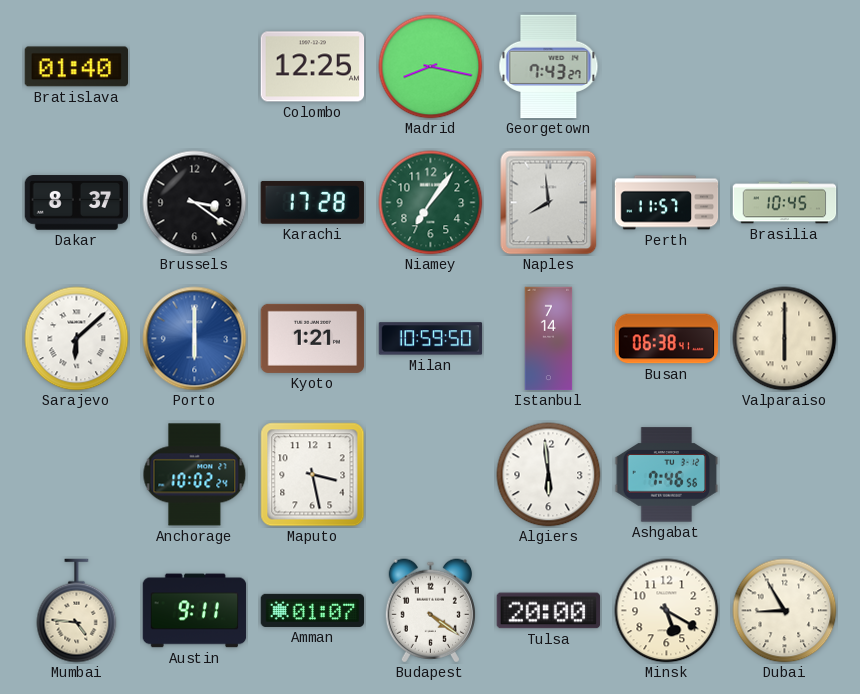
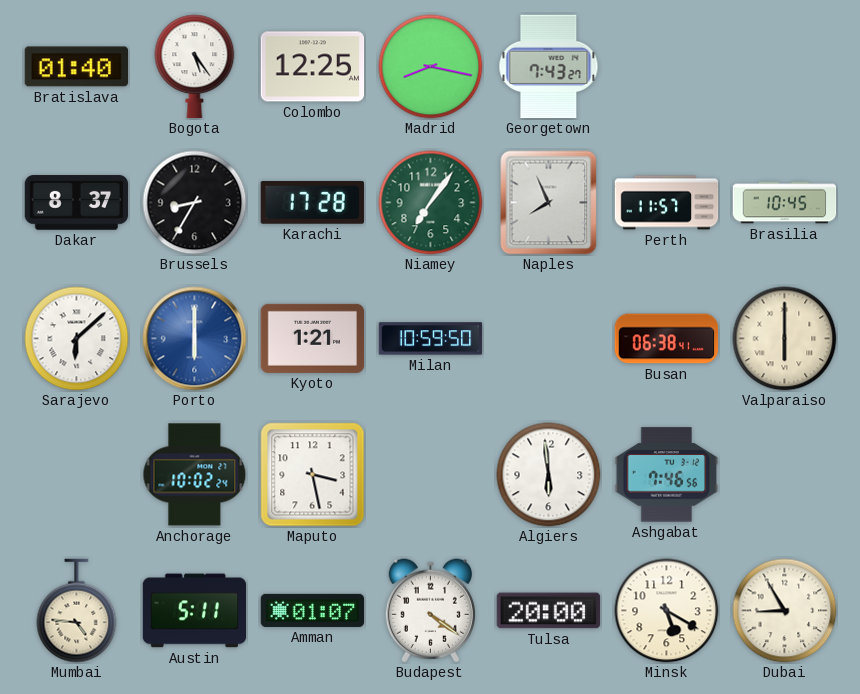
Bogota: none -> 5:24 (195, 67)
Brussels: 3:21 -> 8:35 (195, 203)
Naples: 7:59 -> 7:56 (549, 203)
Istanbul: 7:14 -> none (549, 339)
Austin: 9:11 -> 5:11 (195, 611)
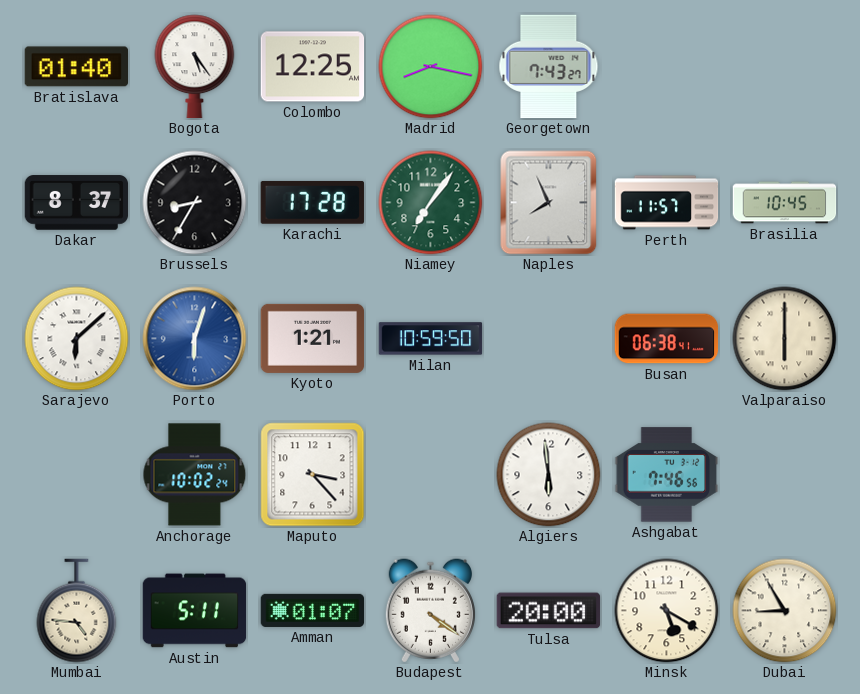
Porto: 6:00 -> 6:03 (195, 339)
Maputo: 3:28 -> 3:23 (313, 475)
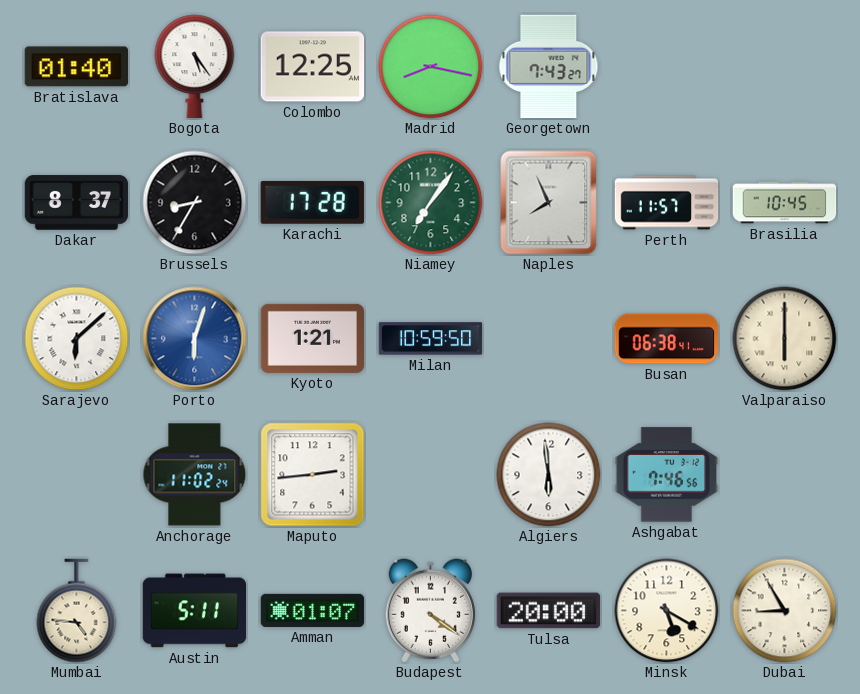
Anchorage: 10:02 -> 11:02 (195, 475)
Maputo: 3:23 -> 2:44 (313, 475)
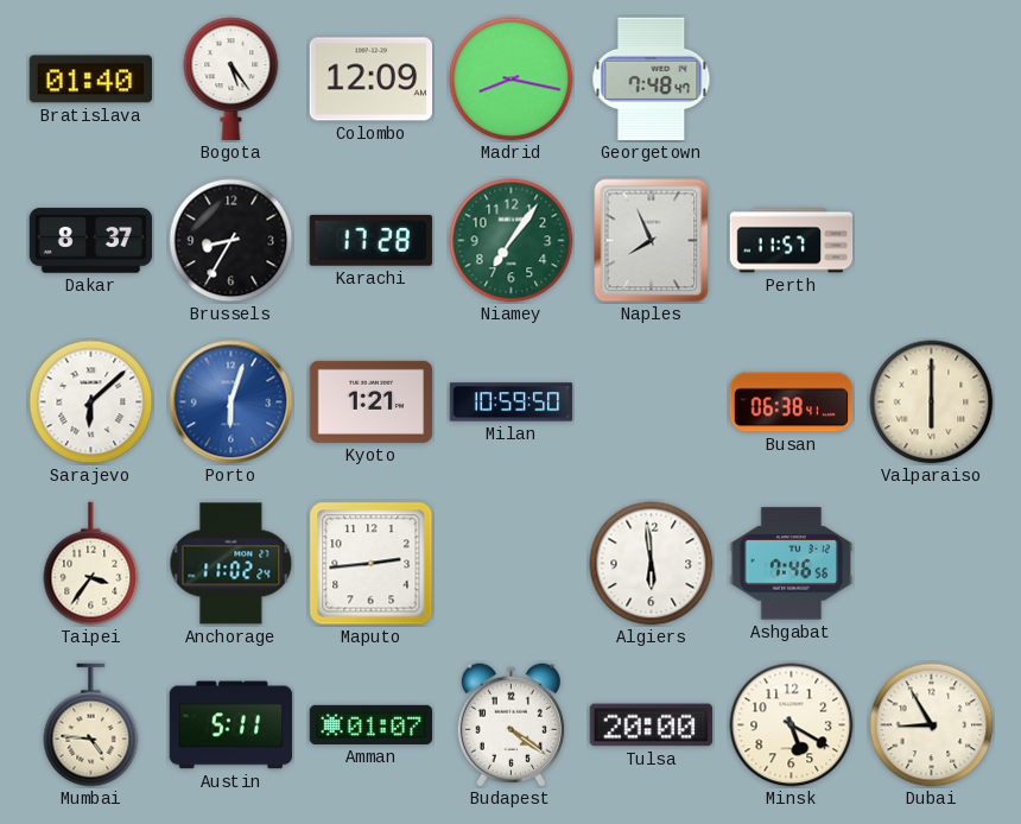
Colombo: 12:25 -> 12:09 (372, 80)
Georgetown: 7:43 -> 7:48 (652, 80)
Brasilia: 10:45 -> none (785, 203)
Taipei: none -> 3:36 (91, 564)
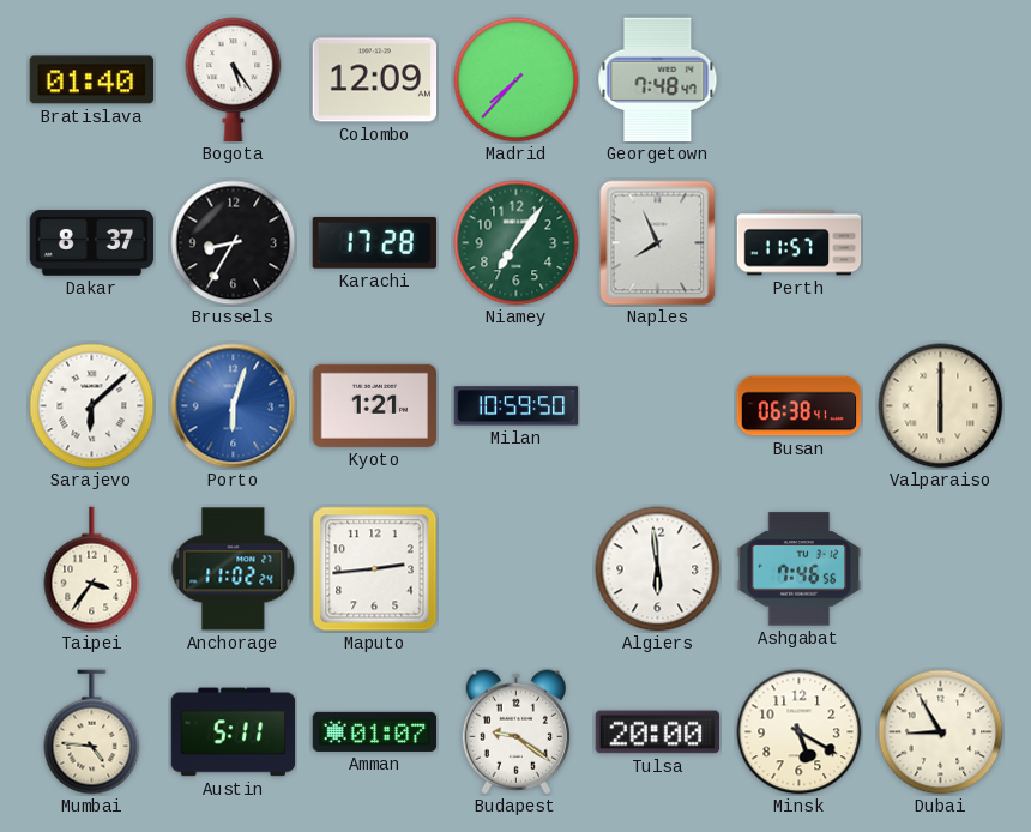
Madrid: 8:17 -> 7:37 (517, 80)
Budapest: 4:21 -> 9:21 (515, 732)
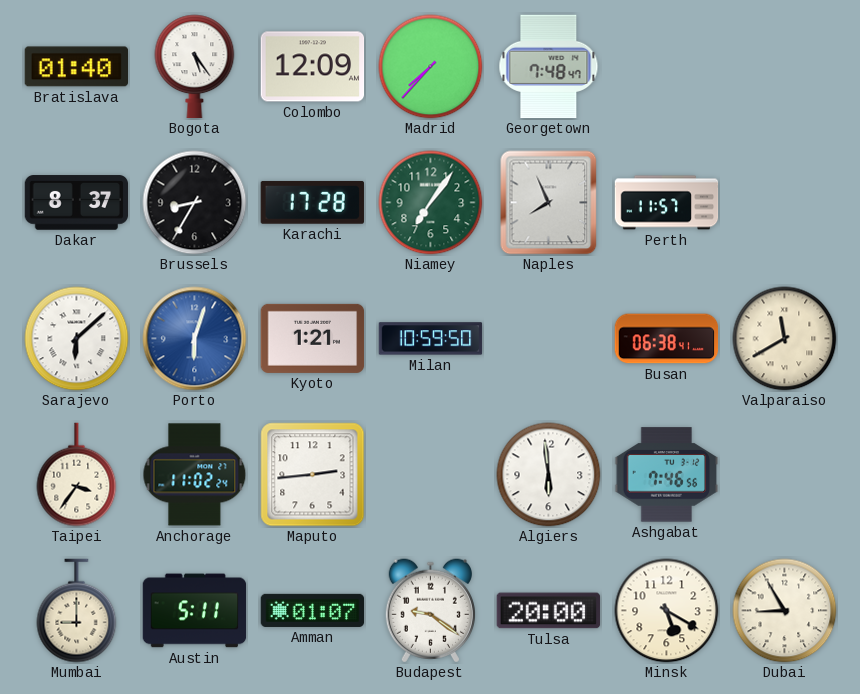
Valparaiso: 6:00 -> 11:40 (785, 339)
Mumbai: 4:46 -> 9:00 (77, 611)
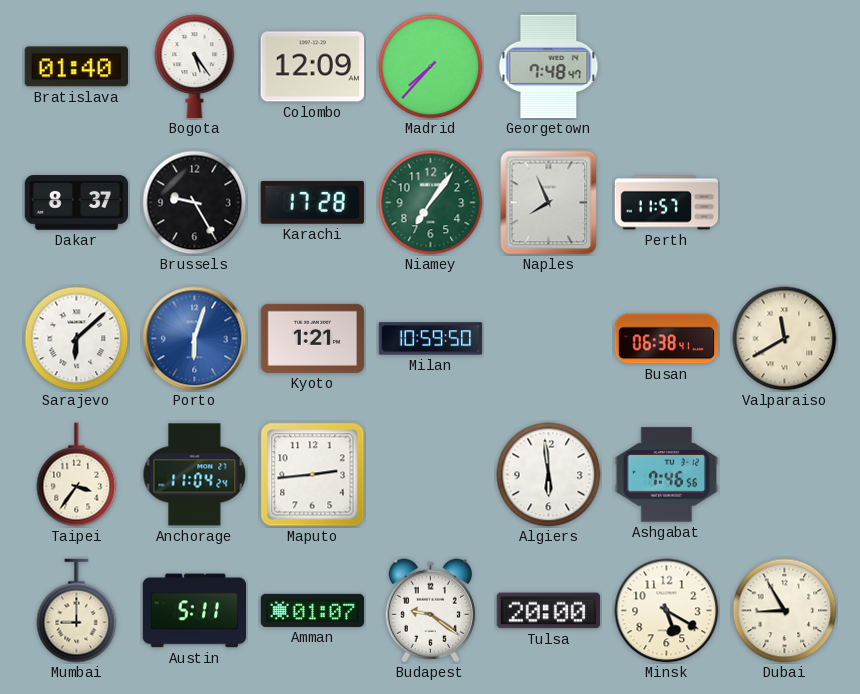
Brussels: 8:35 -> 9:25 (195, 203)
Anchorage: 11:02 -> 11:04 (195, 475)
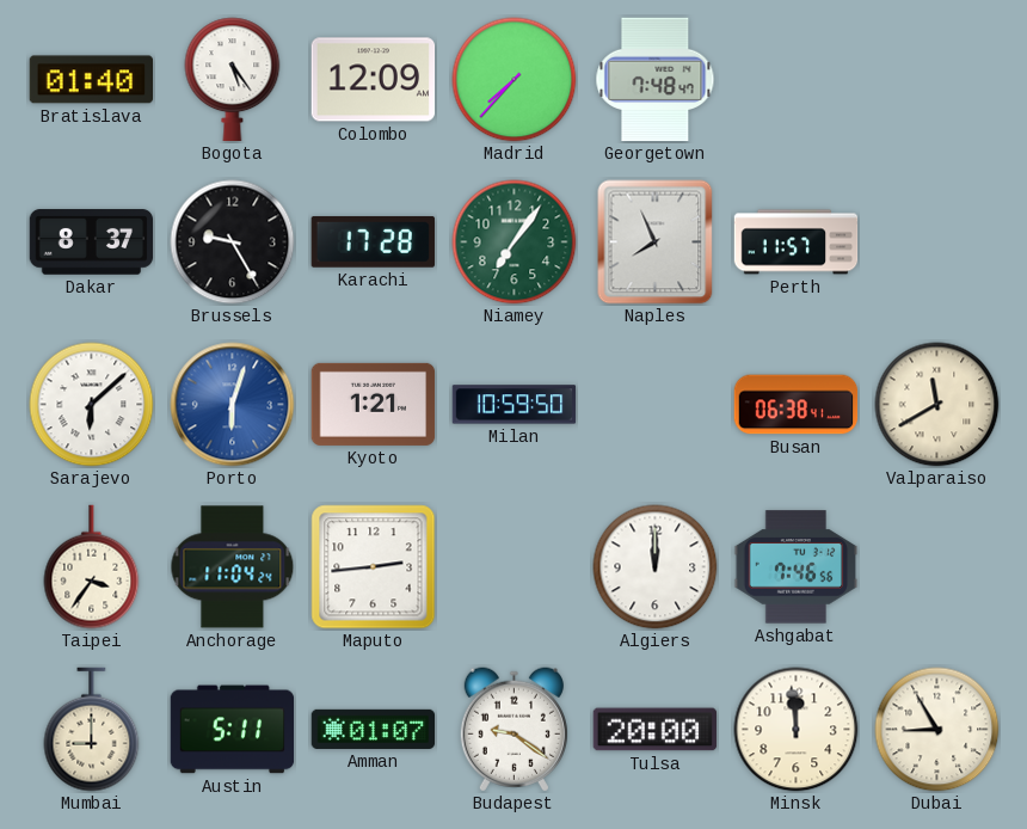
Algiers: 5:59 -> 12:00 (656, 567)
Minsk: 5:20 -> 11:59 (797, 730)
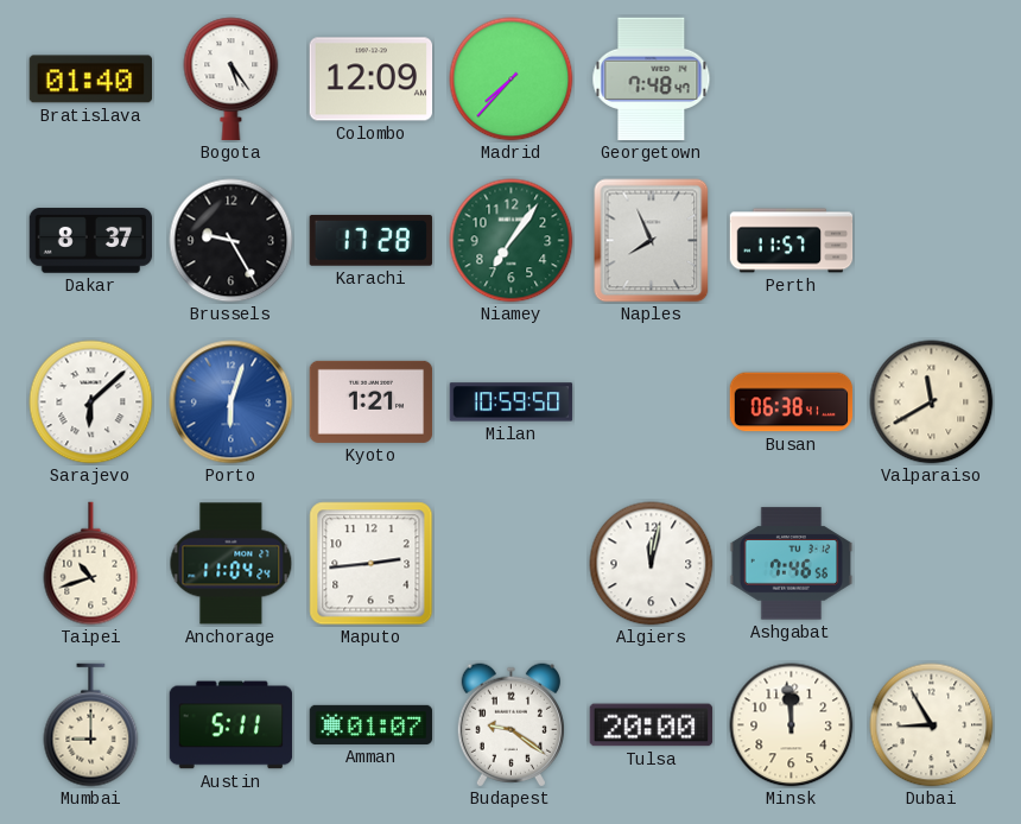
Taipei: 3:36 -> 10:42 (91, 564)
Algiers: 12:00 -> 12:02 (652, 564)
